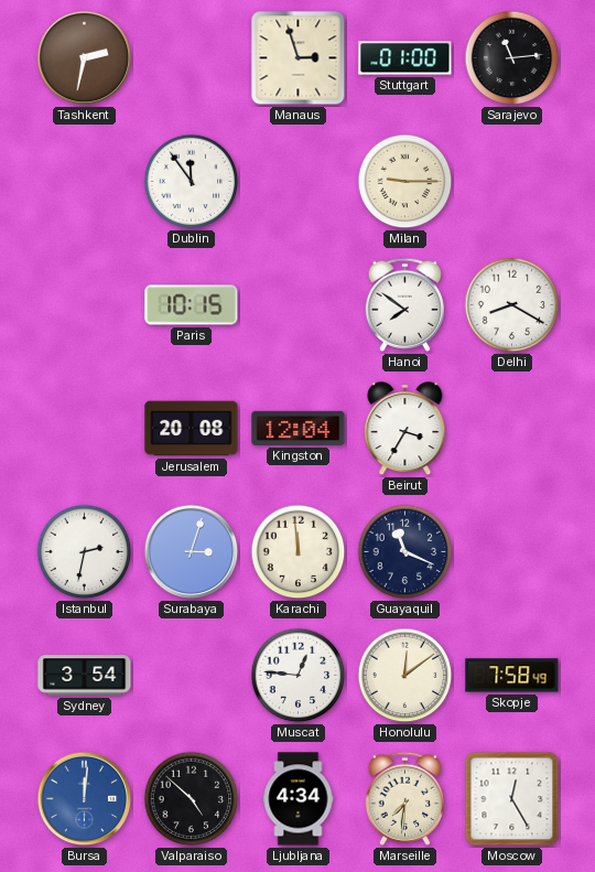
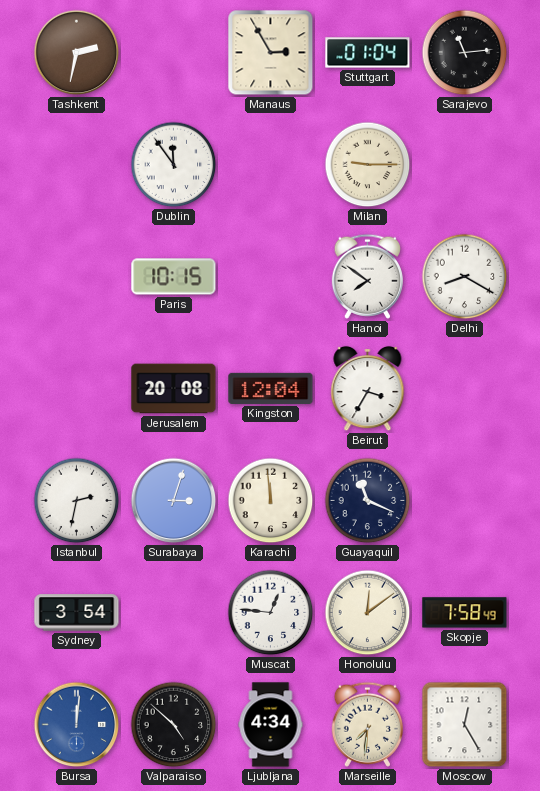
Manaus: 2:57 -> 2:55 (271, 53)
Stuttgart: 01:00 -> 01:04 (368, 53)
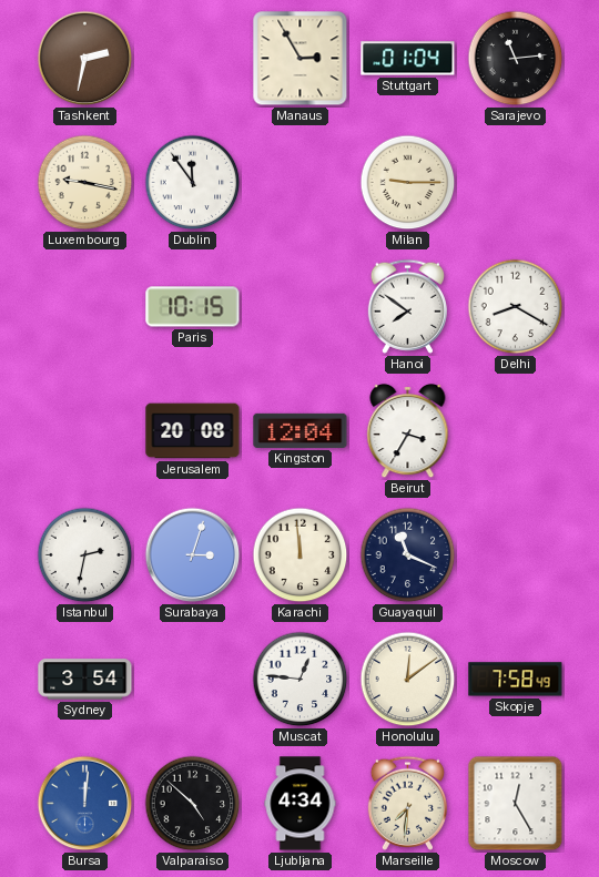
Luxembourg: none -> 9:17 (85, 183)
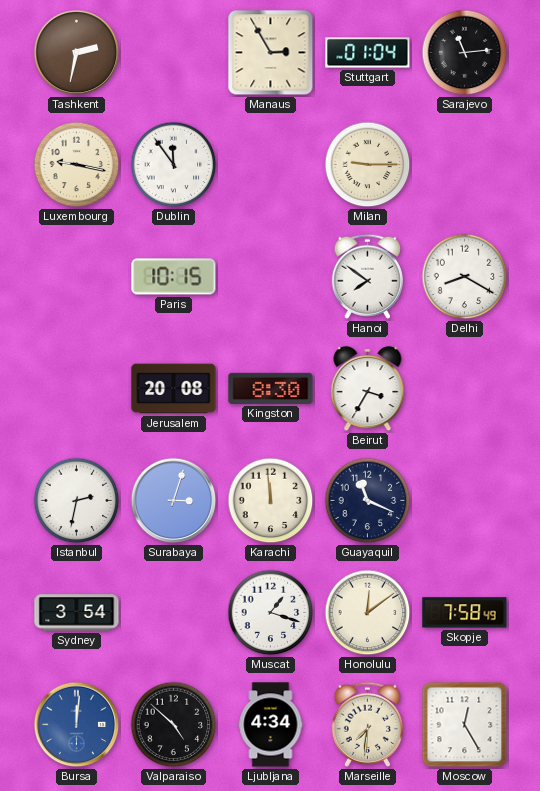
Kingston: 12:04 -> 8:30 (271, 388)
Muscat: 12:46 -> 1:18 (271, 613)
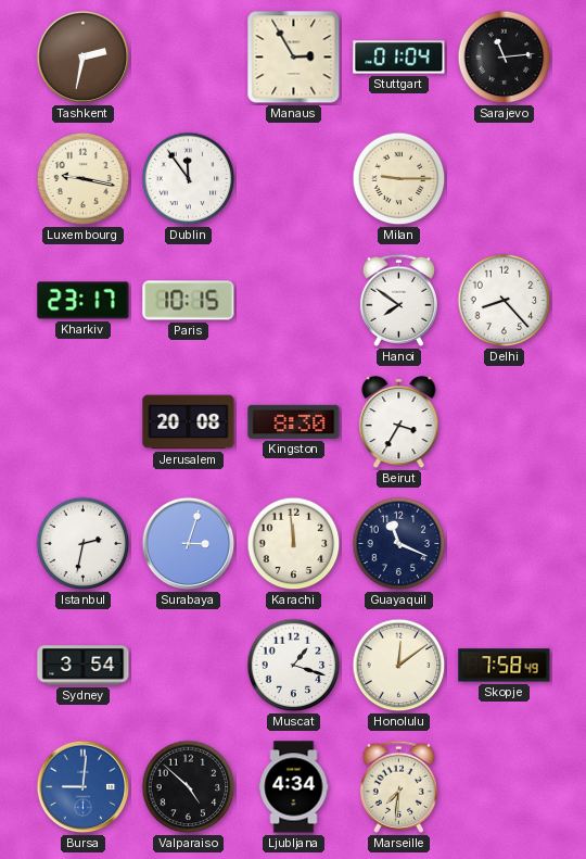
Kharkiv: none -> 23:17 (84, 301)
Delhi: 8:20 -> 8:23 (505, 301)
Bursa: 12:01 -> 9:01 (84, 787)
Moscow: 12:25 -> none (465, 725)
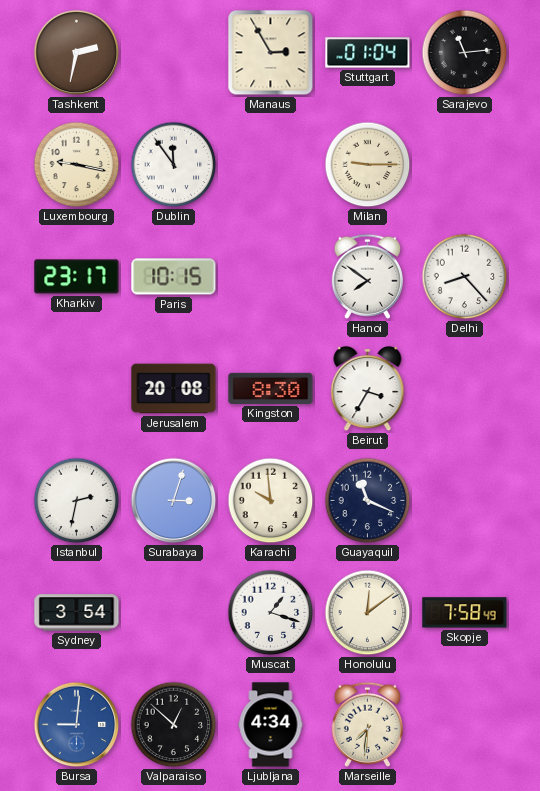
Karachi: 11:59 -> 9:59 (271, 501)
Valparaiso: 4:52 -> 12:52 (174, 725)
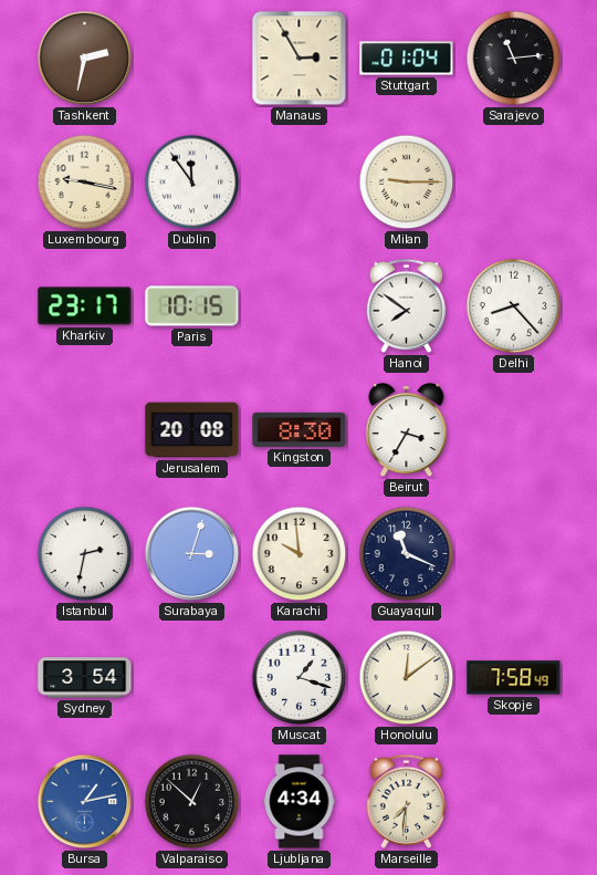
Bursa: 9:01 -> 1:13 (85, 802)
